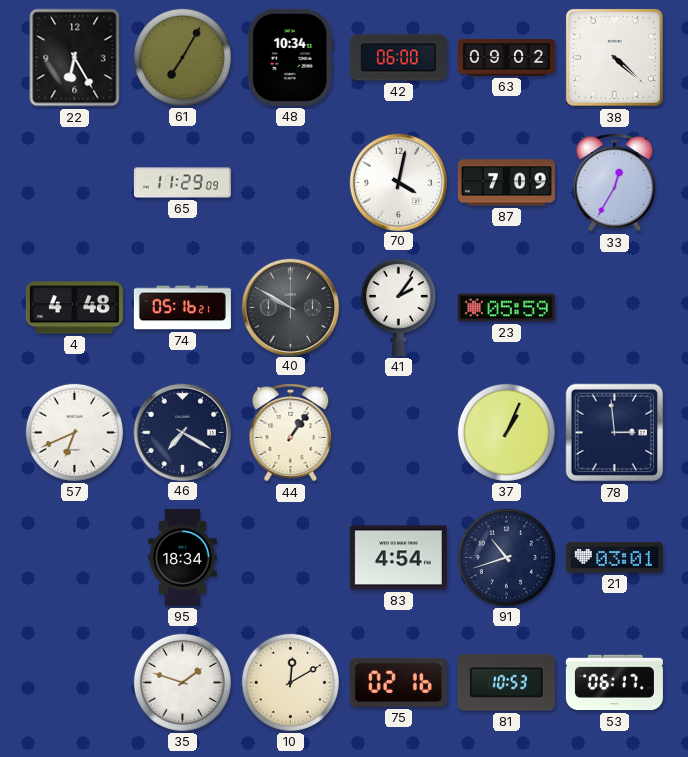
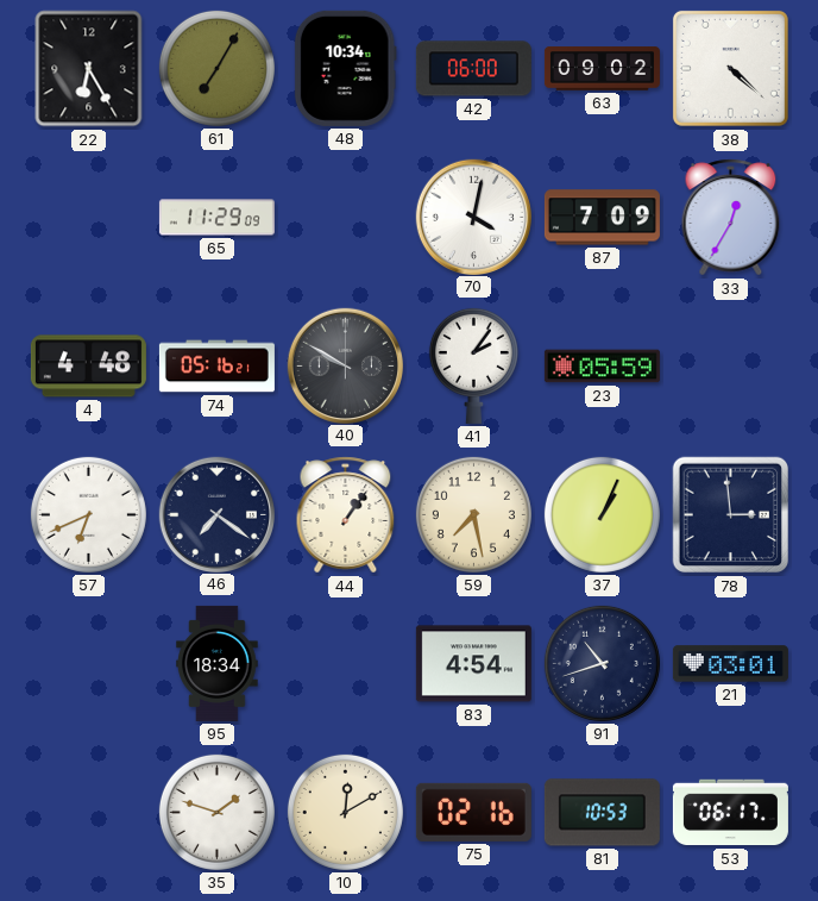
46: 7:20 -> 7:21 (216, 514)
59: none -> 7:28 (473, 514)
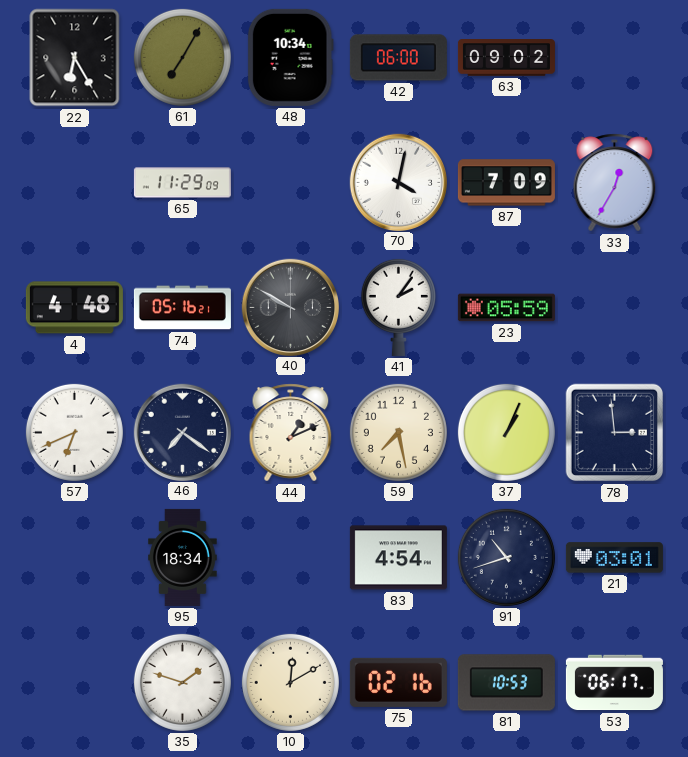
38: 4:22 -> none (730, 68)
44: 1:06 -> 1:11 (291, 433)
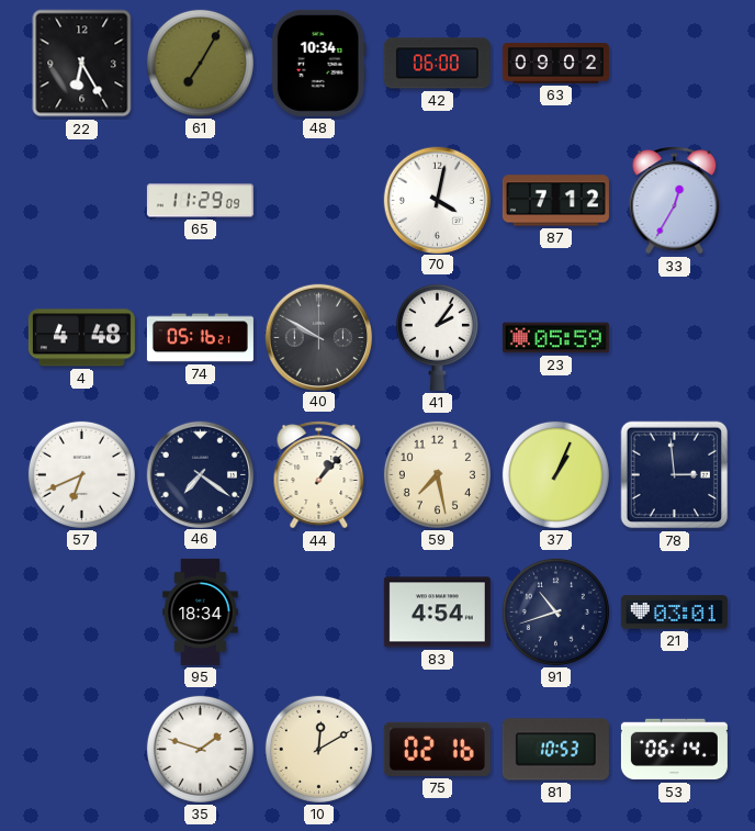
87: 7:09 -> 7:12 (555, 201)
44: 1:11 -> 1:07 (319, 475)
53: 06:17 -> 06:14 (674, 750)
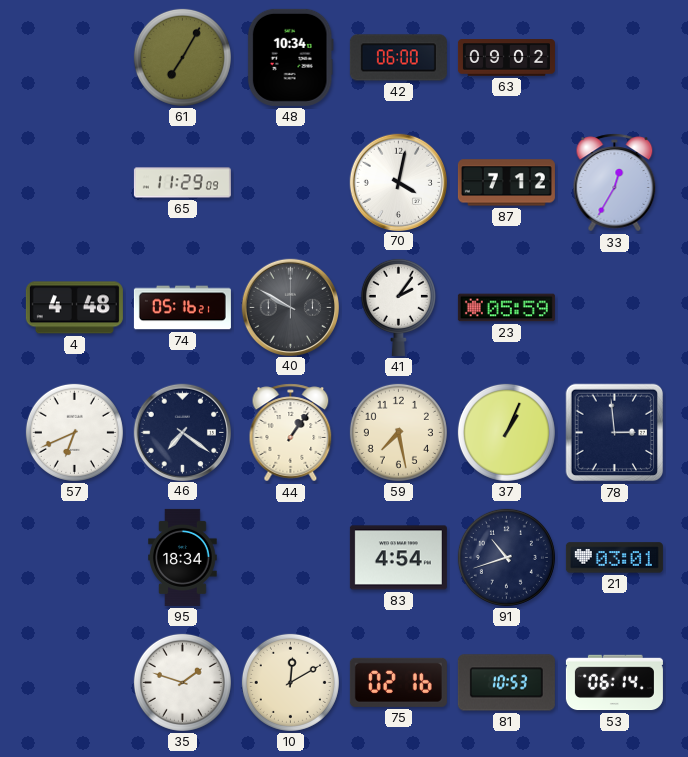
22: 6:25 -> none (82, 64)
44: 1:07 -> 1:06 (291, 433)
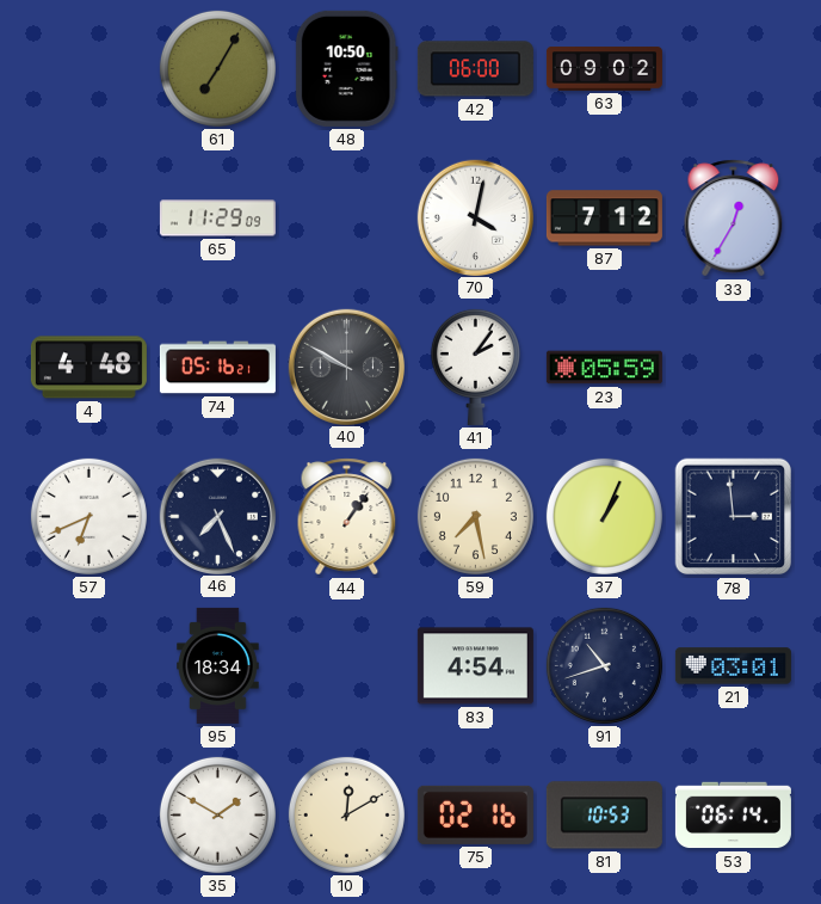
48: 10:34 -> 10:50 (346, 68)
46: 7:21 -> 7:26 (217, 516)
35: 1:48 -> 1:50 (217, 814)
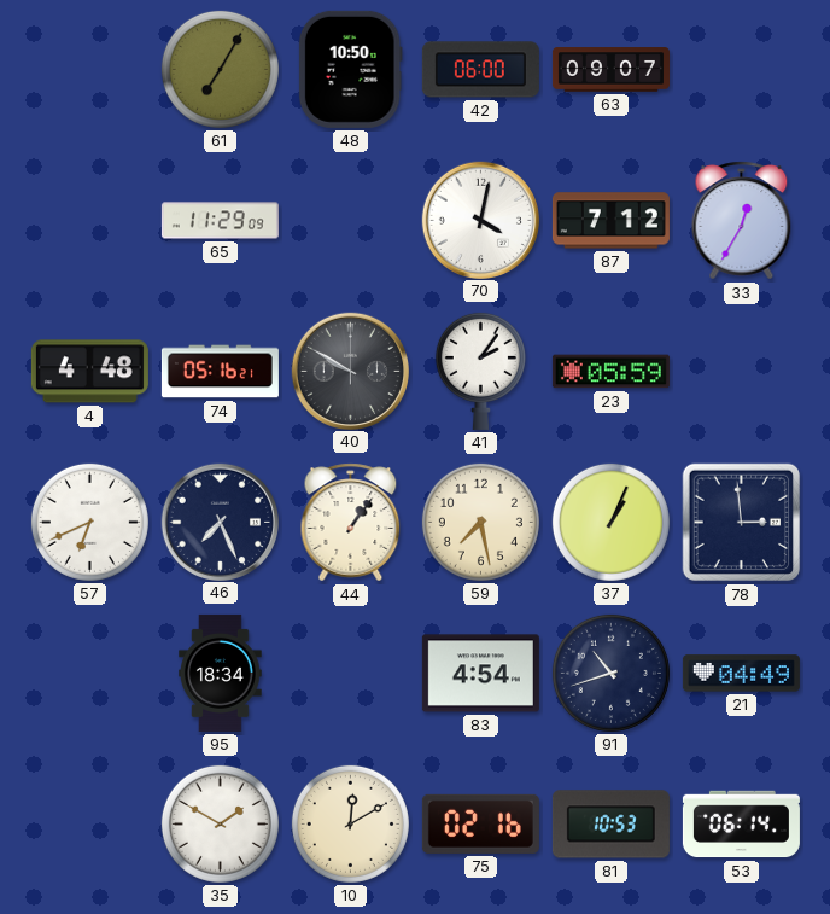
63: 09:02 -> 09:07 (610, 70)
21: 03:01 -> 04:49 (741, 674)
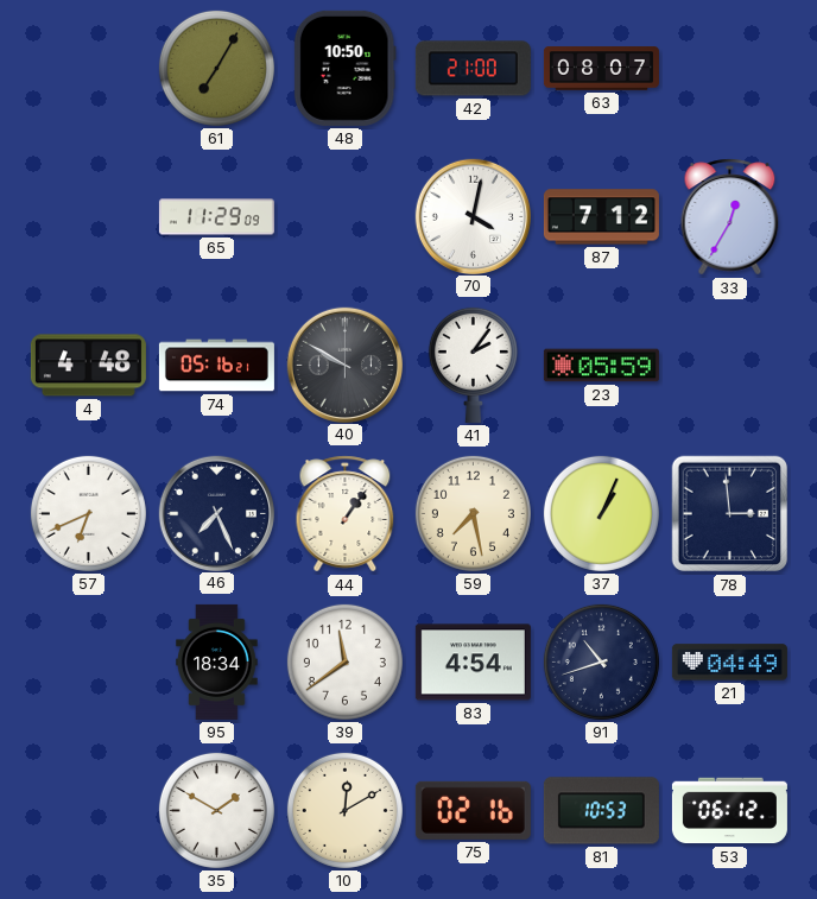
42: 06:00 -> 21:00 (473, 69)
63: 09:07 -> 08:07 (601, 69)
39: none -> 11:39 (344, 661)
53: 06:14 -> 06:12 (729, 811)
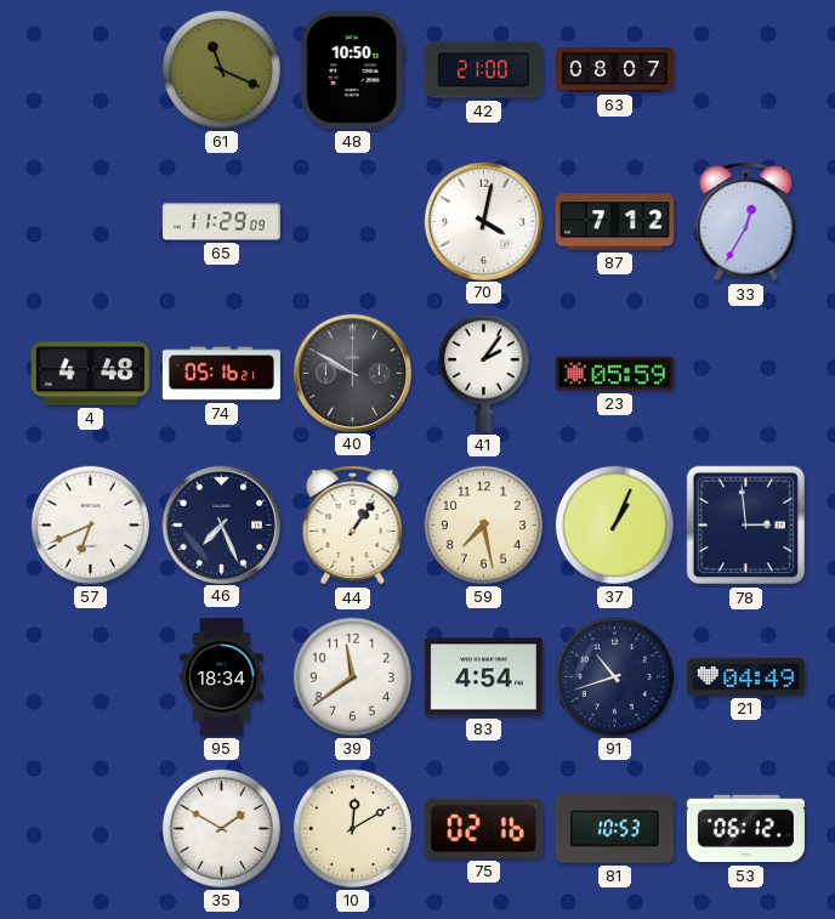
61: 7:05 -> 11:19 (221, 69)
